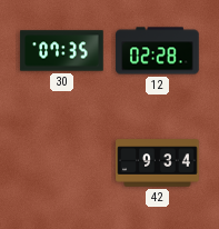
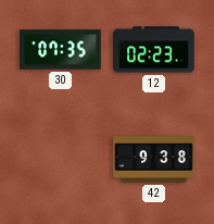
12: 02:28 -> 02:23 (154, 50)
42: 9:34 -> 9:38 (154, 160)
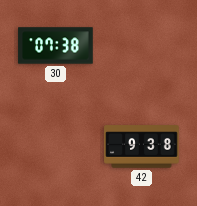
30: 07:35 -> 07:38 (56, 46)
12: 02:23 -> none (154, 50)
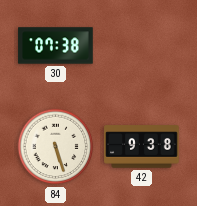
84: none -> 5:27 (56, 147)
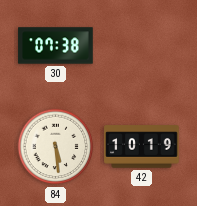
84: 5:27 -> 5:29 (56, 147)
42: 9:38 -> 10:19 (142, 147)
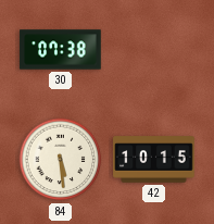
42: 10:19 -> 10:15 (154, 160)
